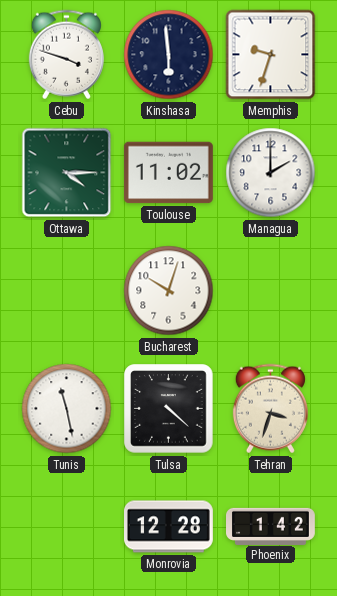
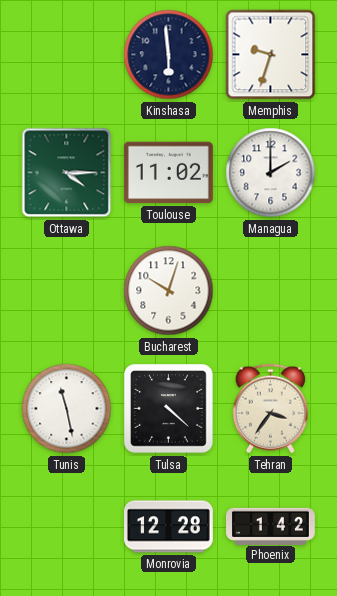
Cebu: 3:48 -> none (66, 55)
Tehran: 3:33 -> 3:36 (270, 409)
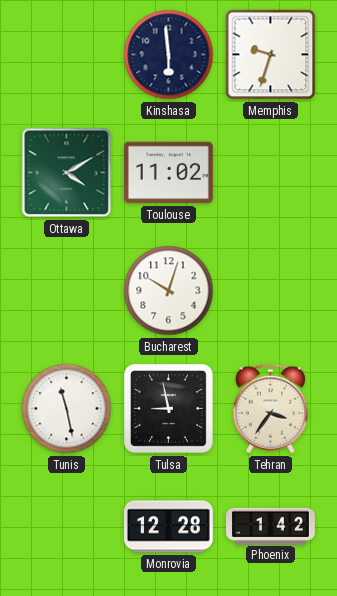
Ottawa: 4:15 -> 4:10 (67, 173)
Managua: 2:00 -> none (271, 173)
Tulsa: 4:22 -> 8:58 (169, 409)
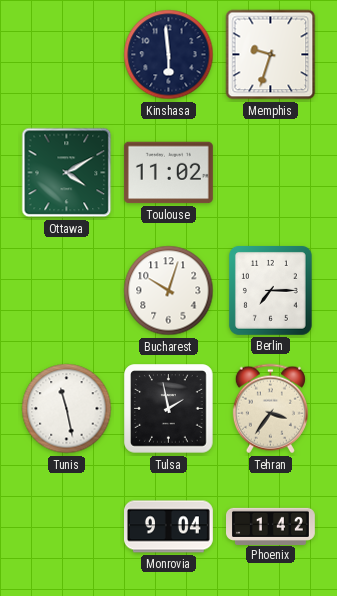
Berlin: none -> 7:15 (270, 290)
Tulsa: 8:58 -> 1:58 (169, 409)
Monrovia: 12:28 -> 9:04 (169, 527)
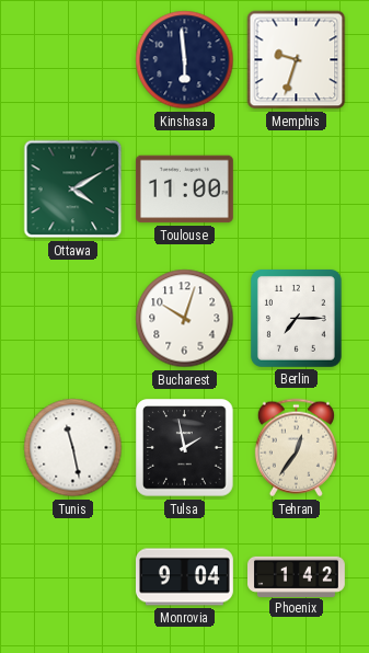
Toulouse: 11:02 -> 11:00 (184, 190)
Tehran: 3:36 -> 12:36 (296, 448)
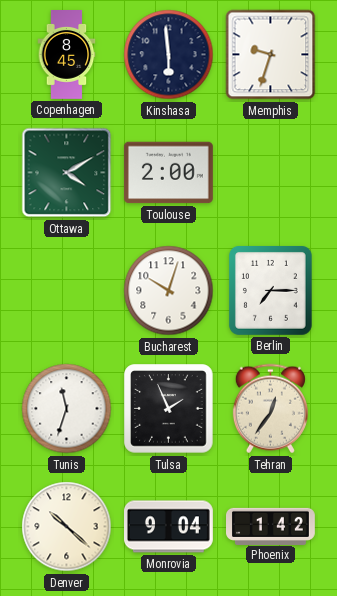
Copenhagen: none -> 8:45 (67, 55)
Toulouse: 11:00 -> 2:00 (168, 173)
Tunis: 11:28 -> 11:33 (67, 409)
Tulsa: 1:58 -> 1:56 (169, 409)
Denver: none -> 10:22 (67, 527)
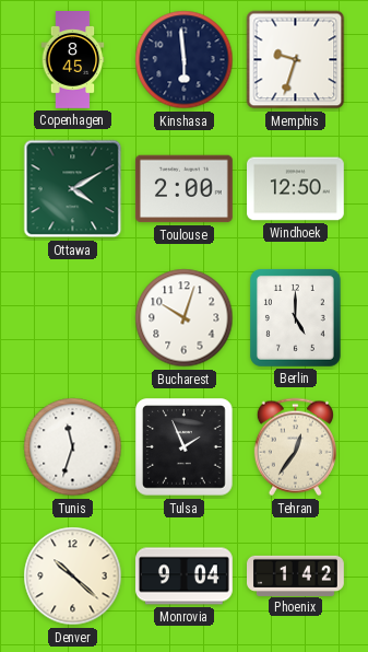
Windhoek: none -> 12:50 (296, 189)
Berlin: 7:15 -> 5:00 (295, 317)
